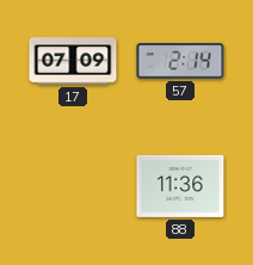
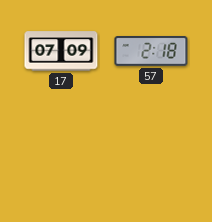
57: 2:14 -> 2:18 (151, 52)
88: 11:36 -> none (180, 186)
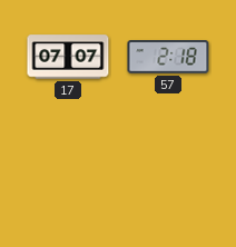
17: 07:09 -> 07:07 (68, 57)
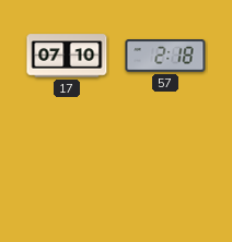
17: 07:07 -> 07:10 (67, 56)
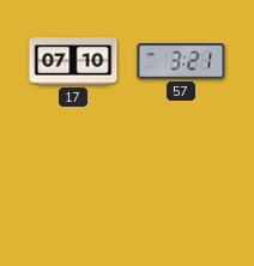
57: 2:18 -> 3:21 (181, 62)
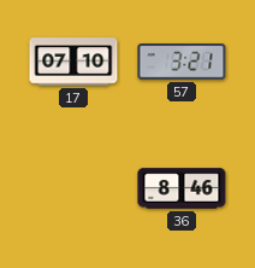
36: none -> 8:46 (182, 188)
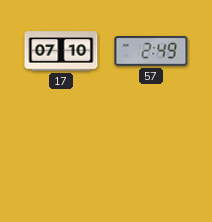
57: 3:21 -> 2:49 (151, 52)
36: 8:46 -> none (182, 188)
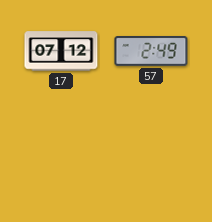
17: 07:10 -> 07:12 (61, 51)
